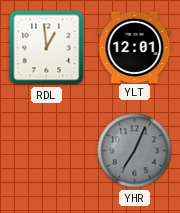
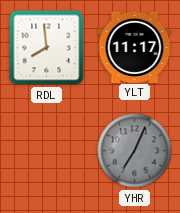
RDL: 12:59 -> 7:59 (47, 48)
YLT: 12:01 -> 11:17 (135, 47)
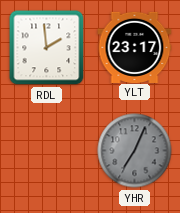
RDL: 7:59 -> 1:59 (47, 48)
YLT: 11:17 -> 23:17 (135, 47)
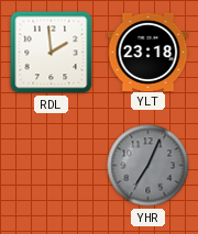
YLT: 23:17 -> 23:18 (148, 52)
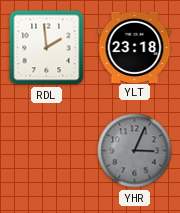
YHR: 7:04 -> 3:04 (135, 151)
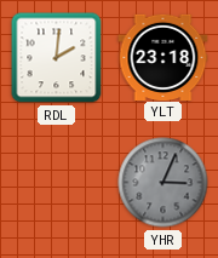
RDL: 1:59 -> 2:01 (57, 58)
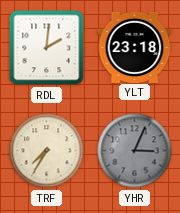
TRF: none -> 7:35 (47, 151)
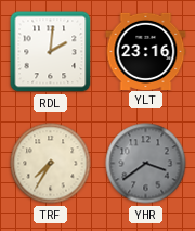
YLT: 23:18 -> 23:16 (146, 51)
YHR: 3:04 -> 3:39 (146, 164)
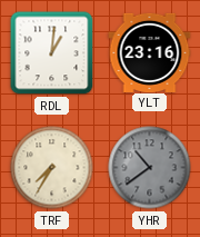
RDL: 2:01 -> 1:01 (52, 53)
YHR: 3:39 -> 10:39 (150, 168)
